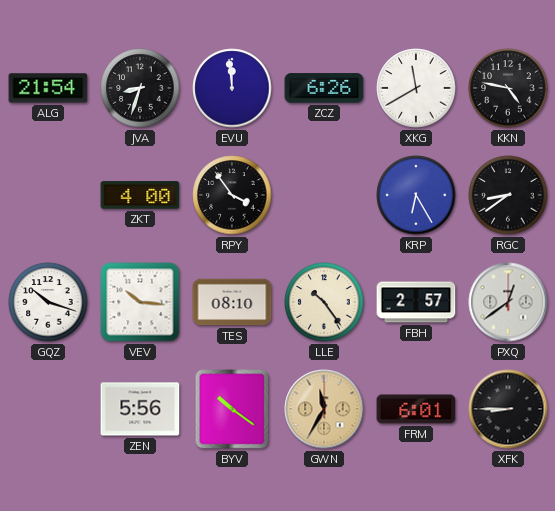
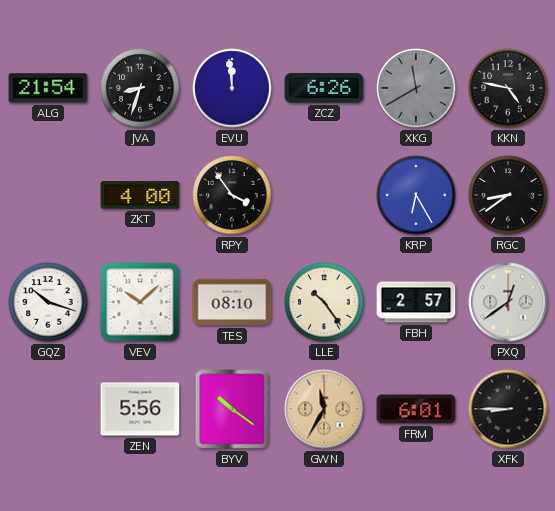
XKG dial: white -> grey (416, 88)
VEV: 10:16 -> 10:08 (140, 302)
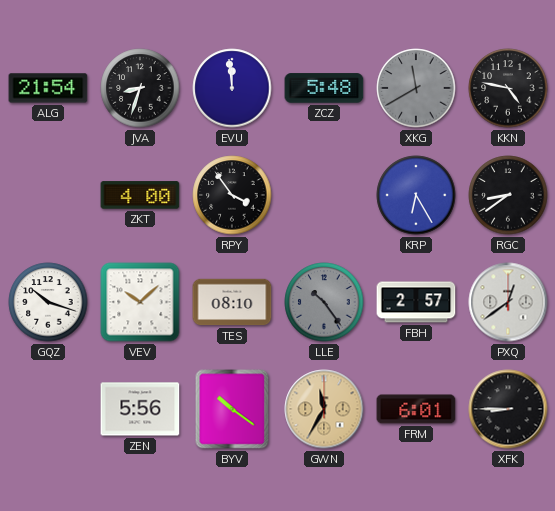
ZCZ: 6:26 -> 5:48 (324, 88)
LLE dial: cream -> grey (324, 302)
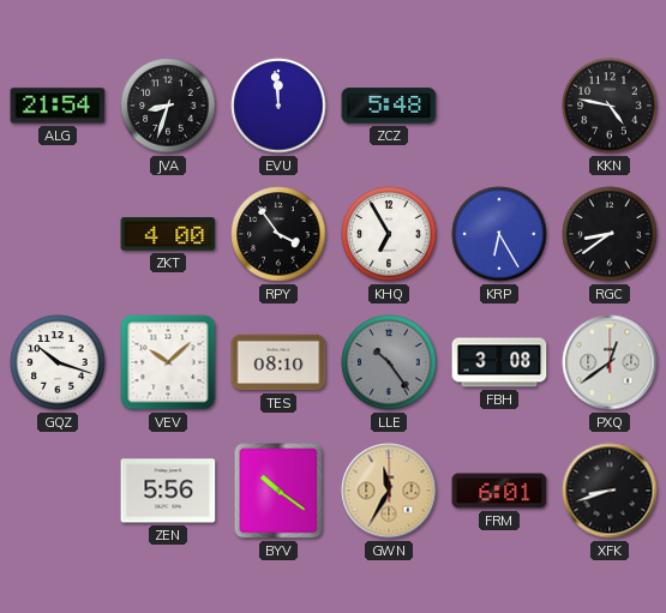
XKG: 11:40 -> none (416, 88)
KHQ: none -> 6:55 (389, 234)
FBH: 2:57 -> 3:08 (499, 362)
XFK: 8:45 -> 8:42 (610, 491)
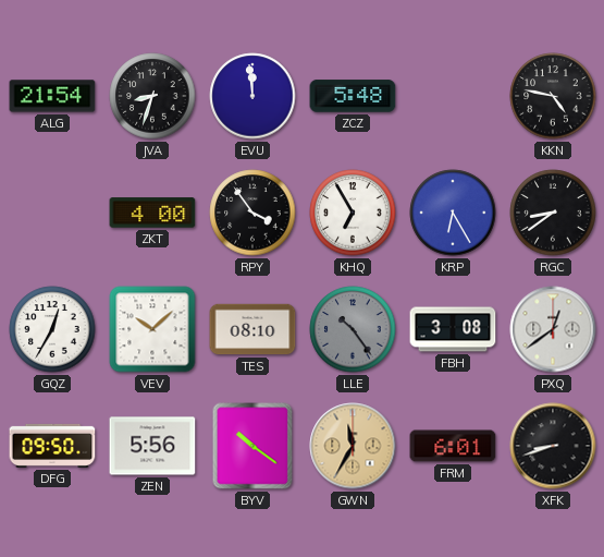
GQZ: 10:18 -> 12:35 (52, 329)
DFG: none -> 09:50 (52, 446)
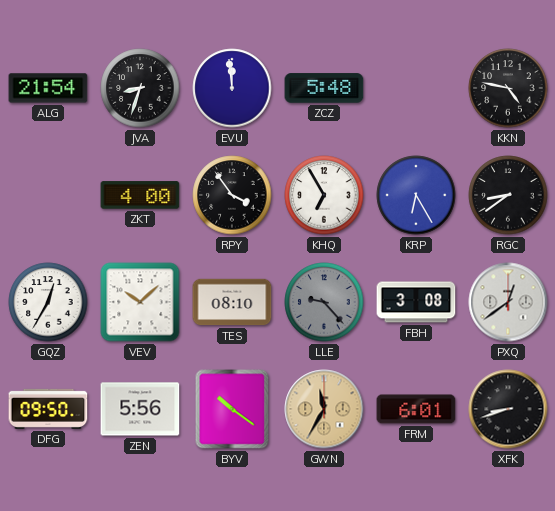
LLE: 10:24 -> 9:23 (324, 302)
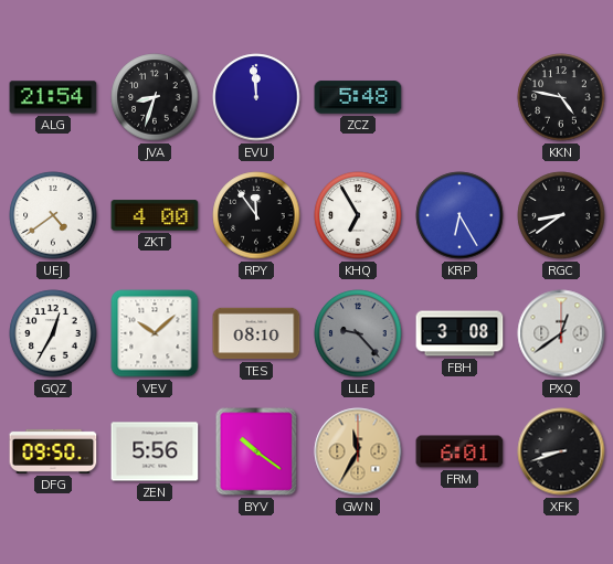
UEJ: none -> 4:39 (53, 215)
RPY: 3:54 -> 11:54 (256, 215)
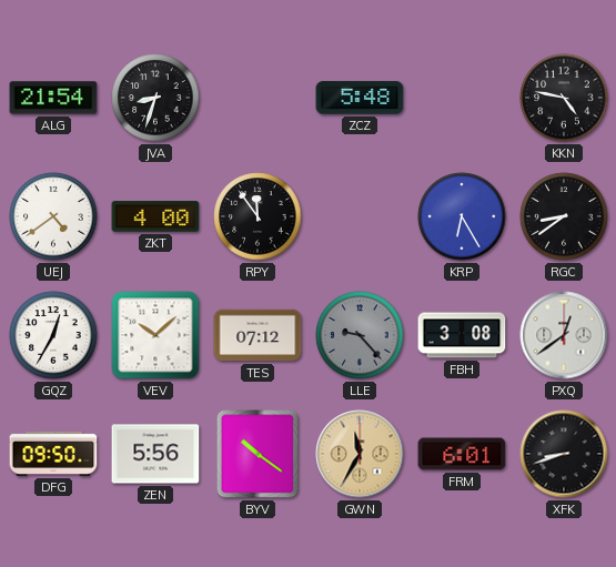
EVU: 11:59 -> none (256, 97)
KHQ: 6:55 -> none (358, 215)
TES: 08:10 -> 07:12 (257, 335)
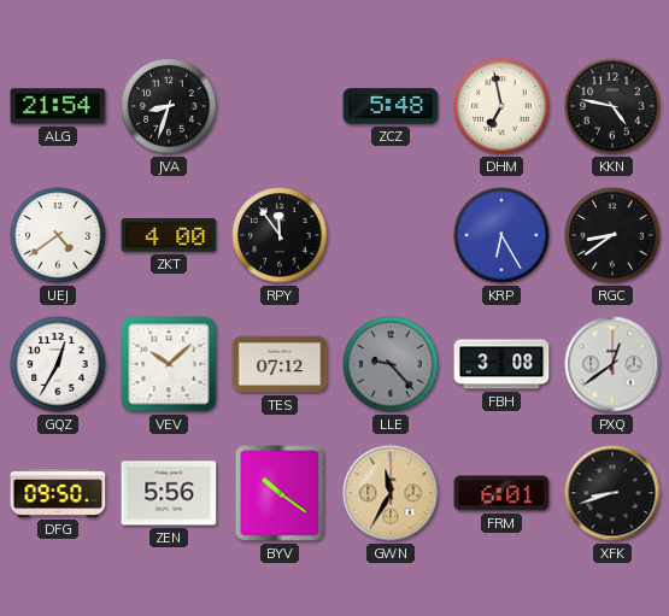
DHM: none -> 6:58 (501, 106)
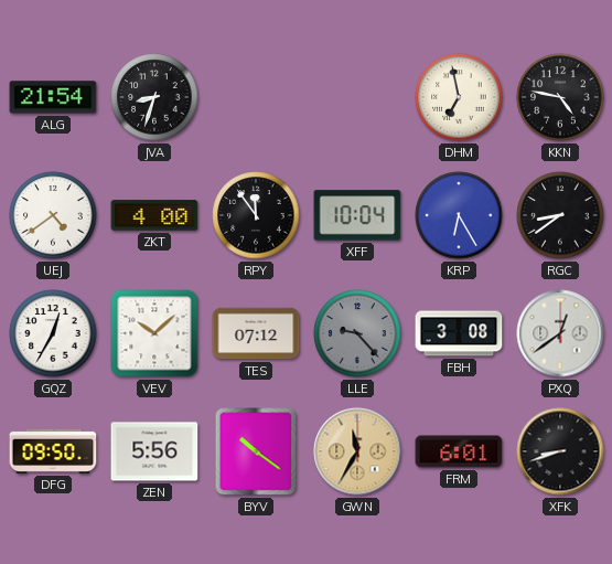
ZCZ: 5:48 -> none (391, 106)
XFF: none -> 10:04 (357, 215)
